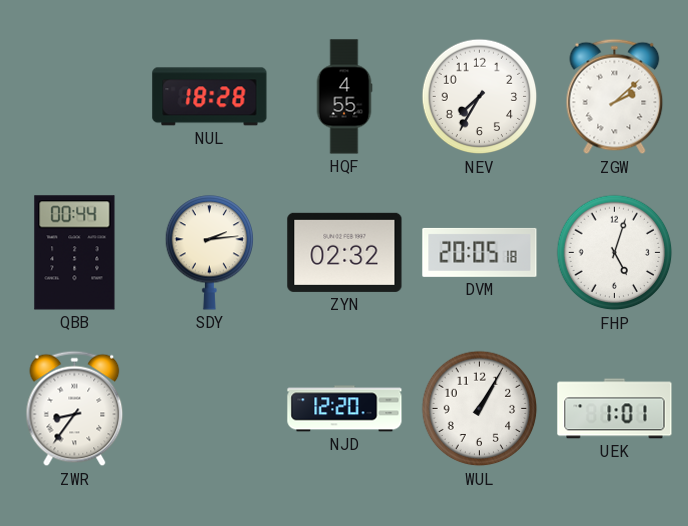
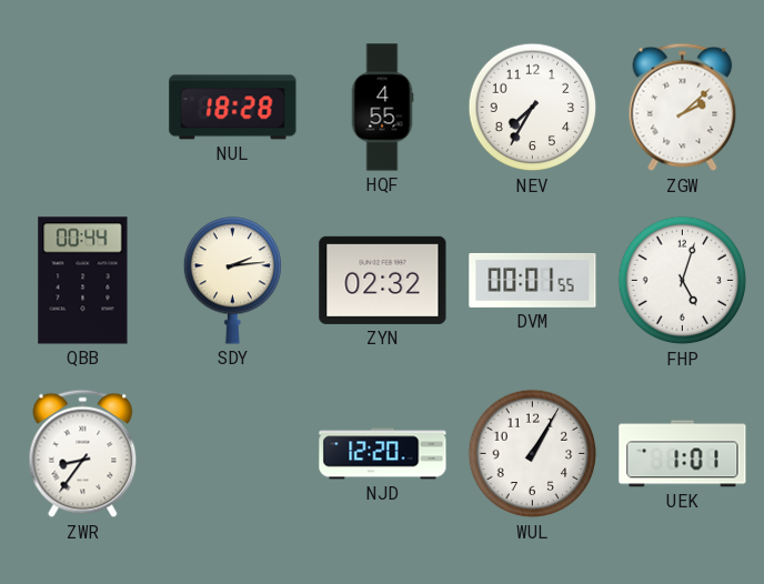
DVM: 20:05 -> 00:01 (533, 280)
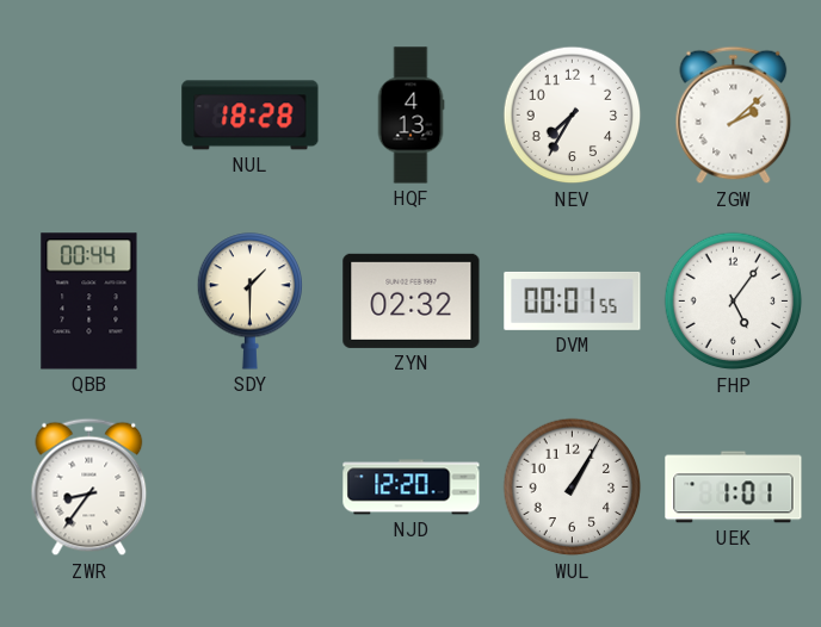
HQF: 4:55 -> 4:13 (410, 116)
SDY: 2:14 -> 1:30 (249, 302)
FHP: 5:03 -> 5:06 (734, 302)
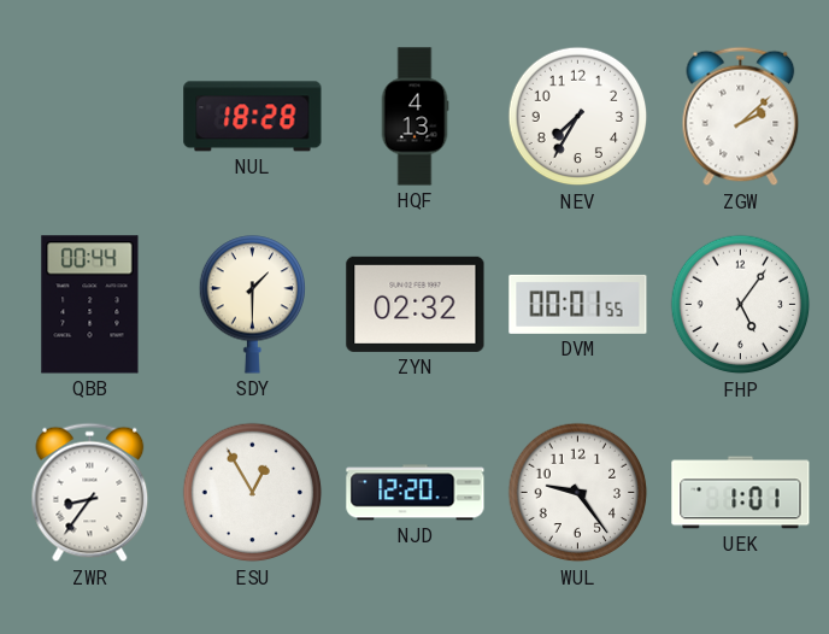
ESU: none -> 12:55 (253, 493)
WUL: 1:05 -> 9:24 (578, 493)
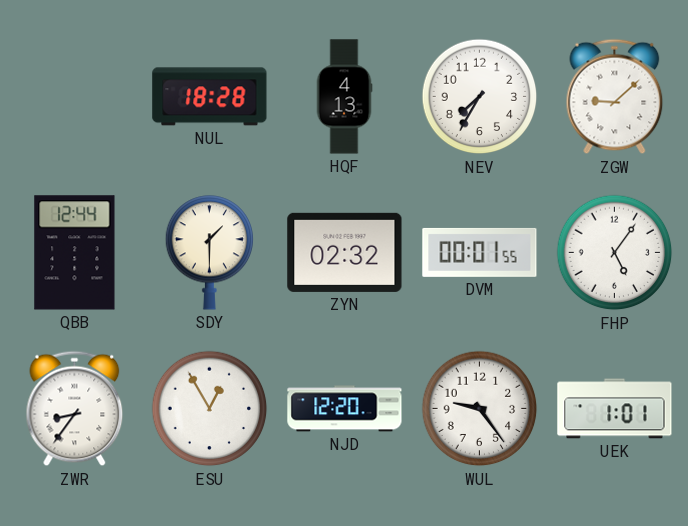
ZGW: 2:08 -> 9:08 (615, 97)
QBB: 00:44 -> 12:44 (75, 253)
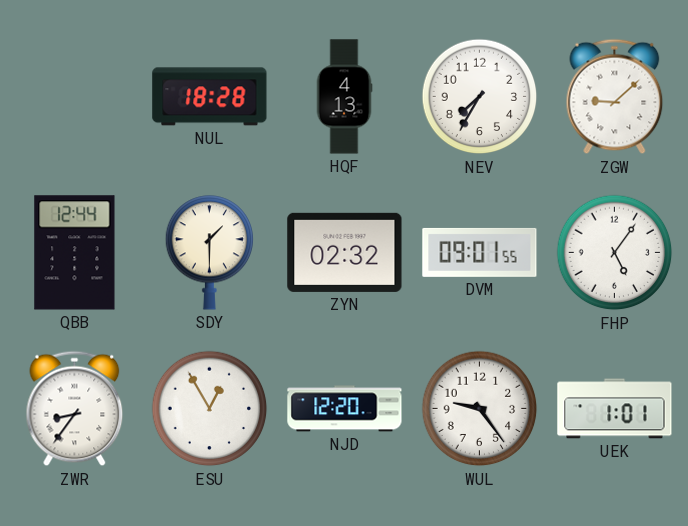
DVM: 00:01 -> 09:01 (480, 252)
